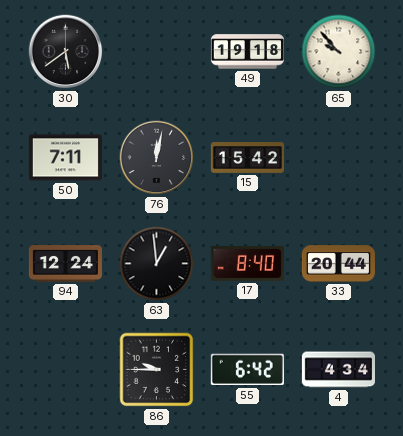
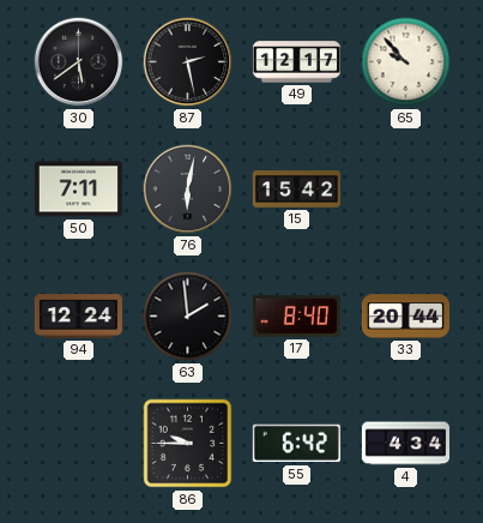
87: none -> 2:28 (188, 62)
49: 19:18 -> 12:17 (296, 62)
76: 12:02 -> 6:02 (188, 190)
63: 12:59 -> 1:59 (188, 317)
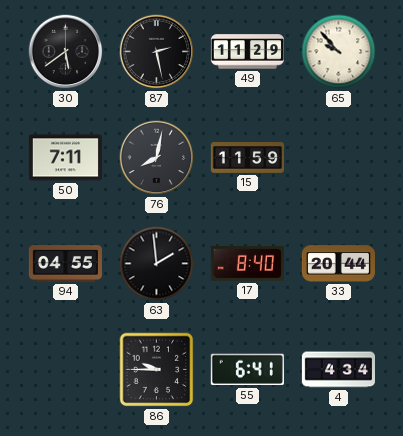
49: 12:17 -> 11:29 (247, 52)
76: 6:02 -> 8:02 (157, 158)
15: 15:42 -> 11:59 (247, 158)
94: 12:24 -> 04:55 (65, 264)
55: 6:42 -> 6:41 (247, 370)
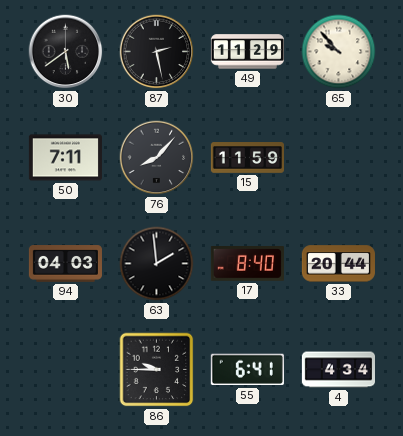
76: 8:02 -> 8:07 (157, 158)
94: 04:55 -> 04:03 (65, 264)
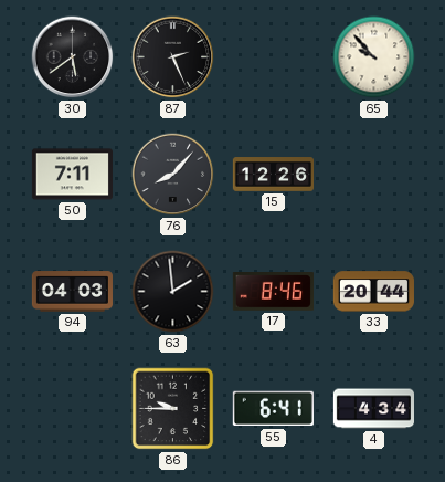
87: 2:28 -> 2:26 (173, 57)
49: 11:29 -> none (247, 52)
15: 11:59 -> 12:26 (273, 175)
17: 8:40 -> 8:46 (273, 292)
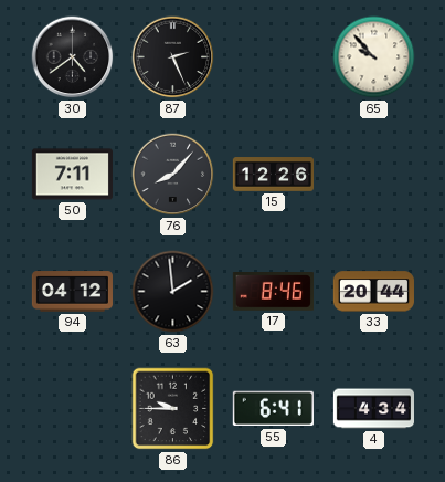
30: 5:39 -> 4:39 (73, 57)
94: 04:03 -> 04:12 (72, 292)
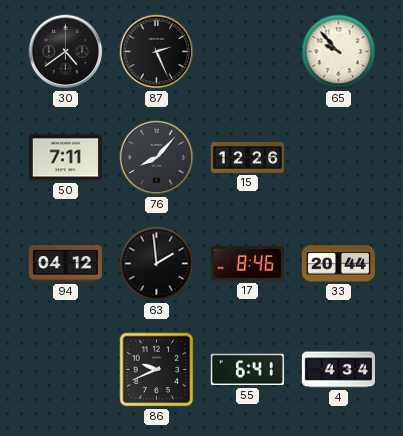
86: 9:45 -> 9:41 (157, 370)
